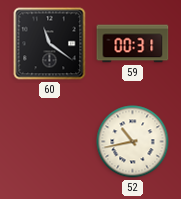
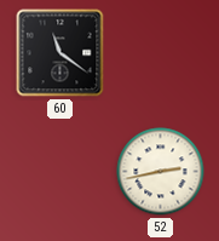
59: 00:31 -> none (133, 44)
52: 10:43 -> 2:43 (161, 172)
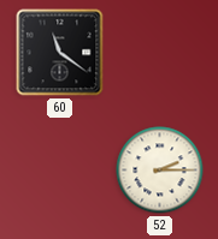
52: 2:43 -> 2:15 (160, 171)
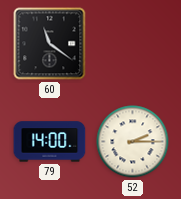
79: none -> 14:00 (50, 142)
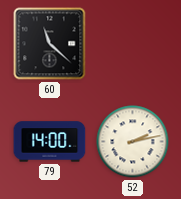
60: 11:21 -> 11:22 (50, 44)
52: 2:15 -> 2:13 (133, 142)
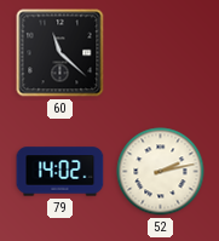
79: 14:00 -> 14:02 (60, 172)
